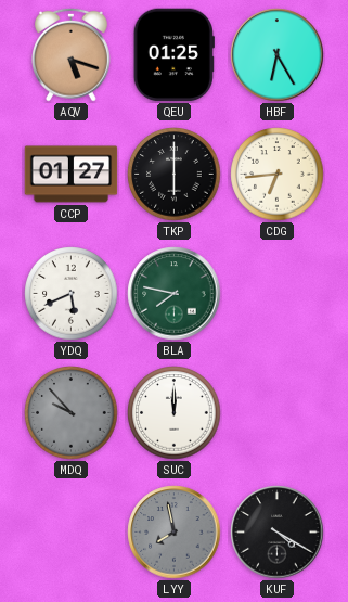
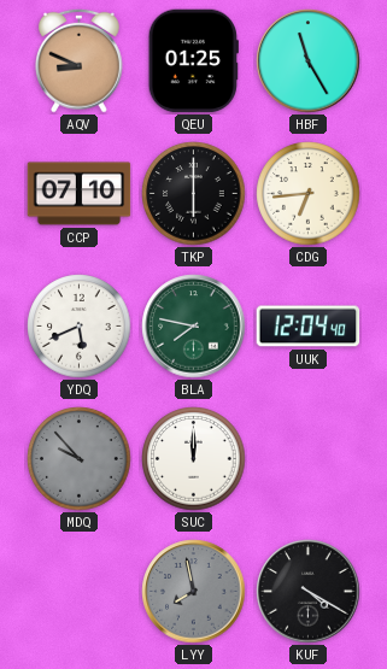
AQV: 5:18 -> 8:49 (80, 60)
HBF: 6:25 -> 11:25 (309, 61)
CCP: 01:27 -> 07:10 (80, 194)
UUK: none -> 12:04 (309, 327)
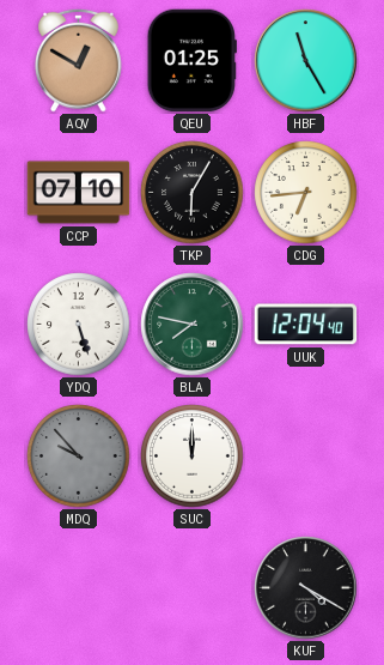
AQV: 8:49 -> 12:50 (79, 60)
TKP: 6:00 -> 6:05 (193, 193)
YDQ: 5:41 -> 5:27 (79, 325)
LYY: 7:58 -> none (194, 592)
